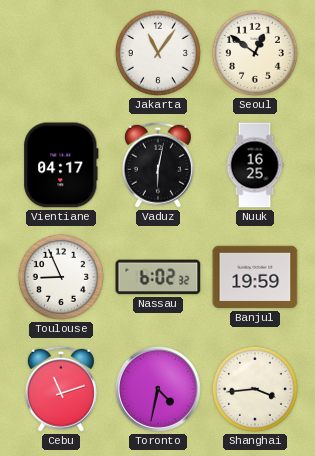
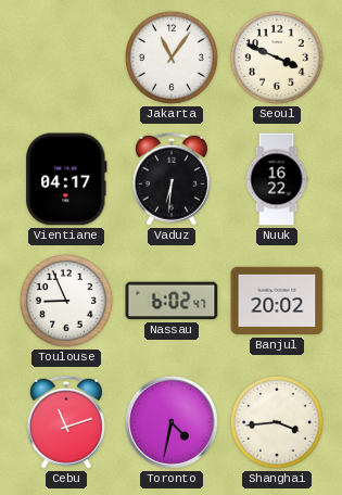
Seoul: 12:51 -> 3:49 (277, 58)
Vaduz: 6:02 -> 6:31 (172, 179)
Nuuk: 16:25 -> 16:22 (277, 179)
Nassau: 6:02:32 -> 6:02:47 (172, 301)
Banjul: 19:59 -> 20:02 (277, 301)
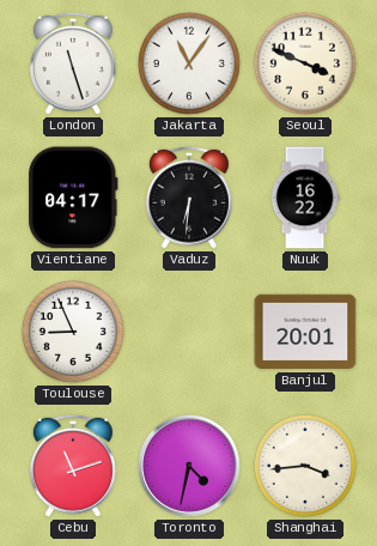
London: none -> 11:27 (73, 63)
Nassau: 6:02 -> none (172, 301)
Banjul: 20:02 -> 20:01 (305, 332)
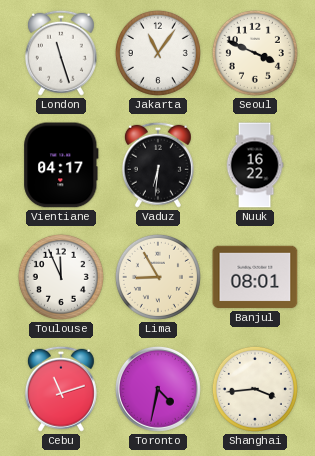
Toulouse: 8:56 -> 11:56 (61, 277)
Lima: none -> 8:55 (158, 277)
Banjul: 20:01 -> 08:01 (255, 277)
